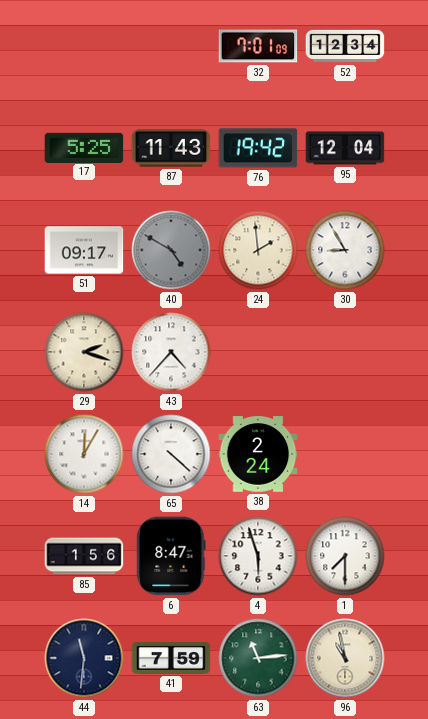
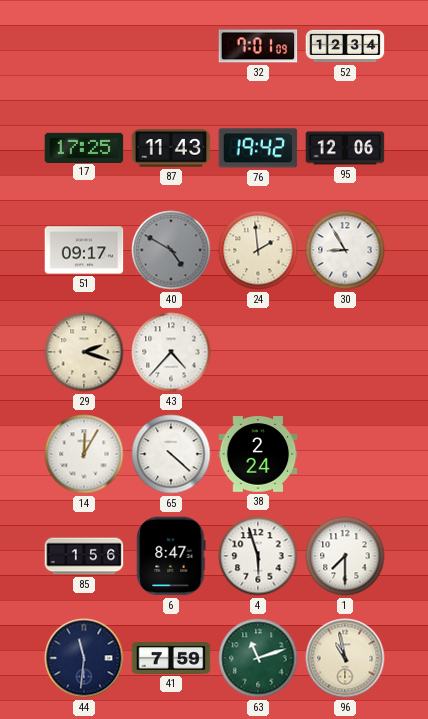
17: 5:25 -> 17:25 (84, 147)
95: 12:04 -> 12:06 (345, 148)
63: 11:14 -> 11:12 (258, 658)
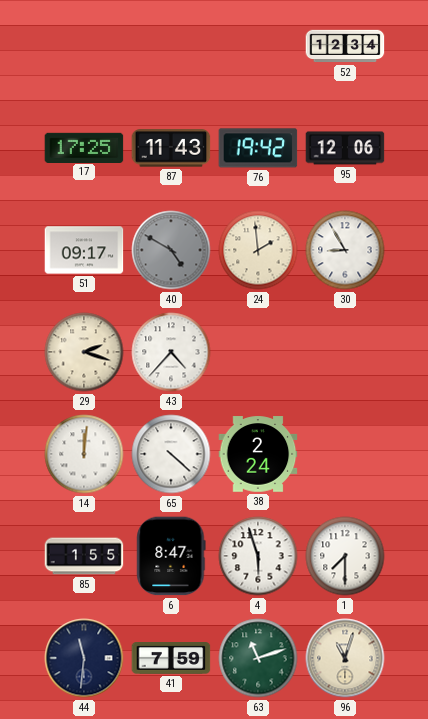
32: 7:01 -> none (258, 46)
14: 12:05 -> 12:01 (84, 454)
85: 1:56 -> 1:55 (84, 556)
96: 10:58 -> 11:03 (345, 658)
